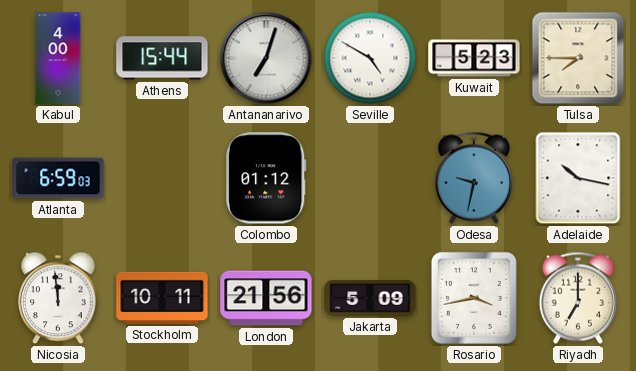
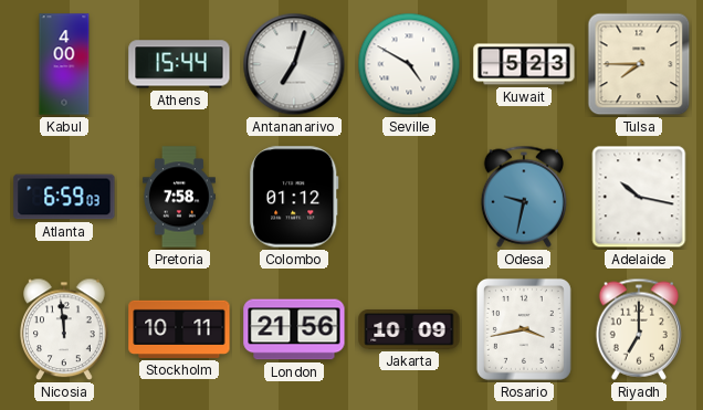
Pretoria: none -> 7:58 (179, 197)
Jakarta: 5:09 -> 10:09 (409, 329)
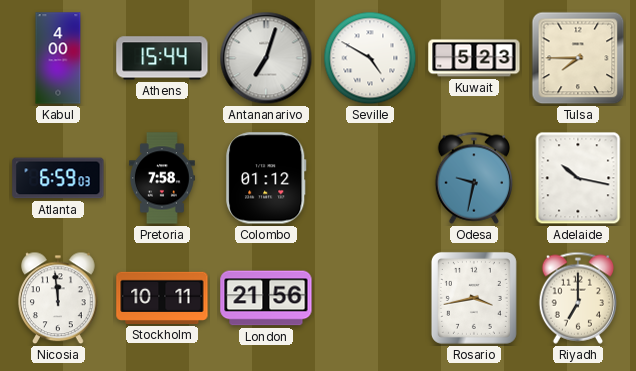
Jakarta: 10:09 -> none (409, 329)
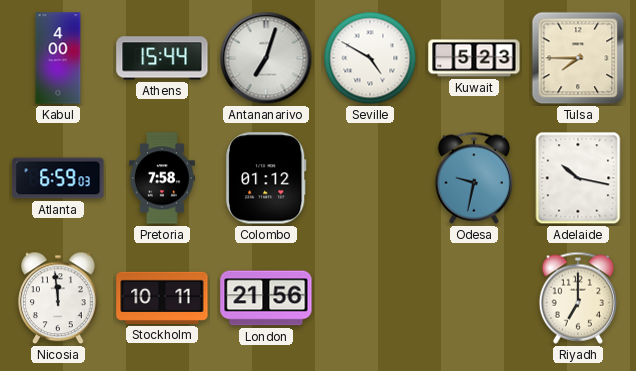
Rosario: 3:43 -> none (474, 298)
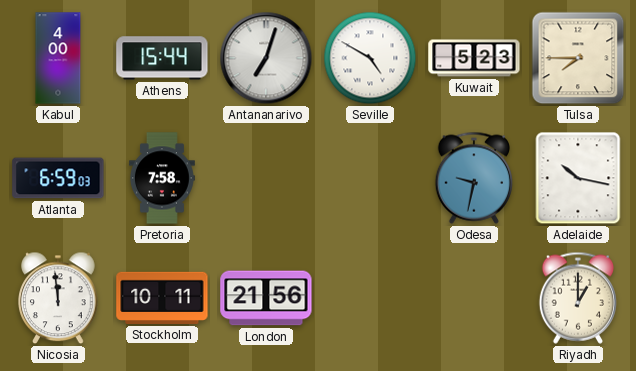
Colombo: 01:12 -> none (266, 178)
Riyadh: 7:00 -> 1:00 (577, 298)
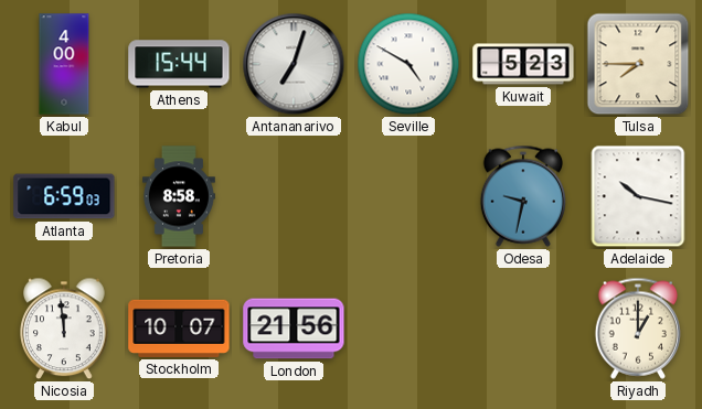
Pretoria: 7:58 -> 8:58 (179, 196)
Stockholm: 10:11 -> 10:07 (179, 329)
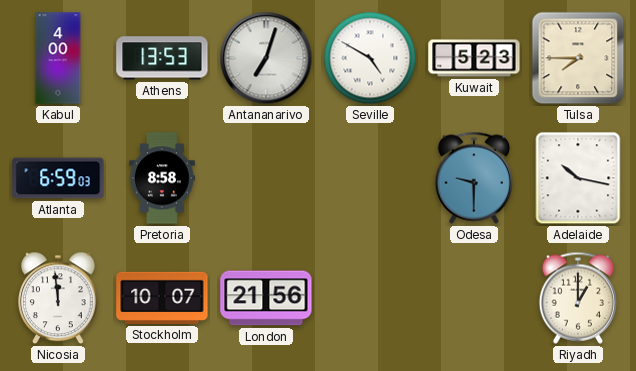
Athens: 15:44 -> 13:53 (162, 58)
Odesa: 9:32 -> 9:30 (473, 178)
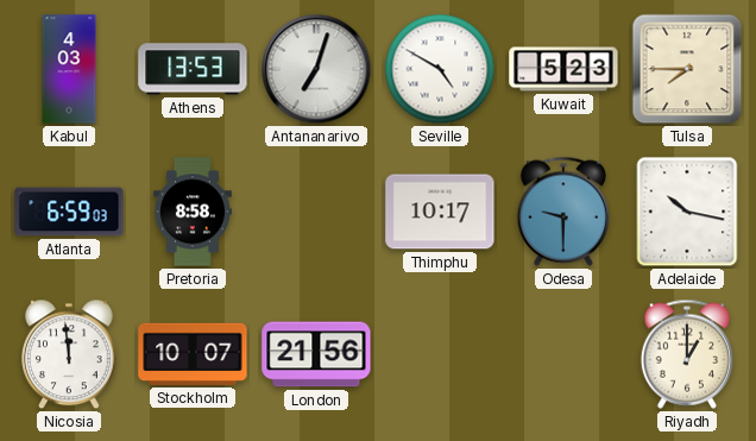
Kabul: 4:00 -> 4:03 (69, 69)
Thimphu: none -> 10:17 (440, 212)
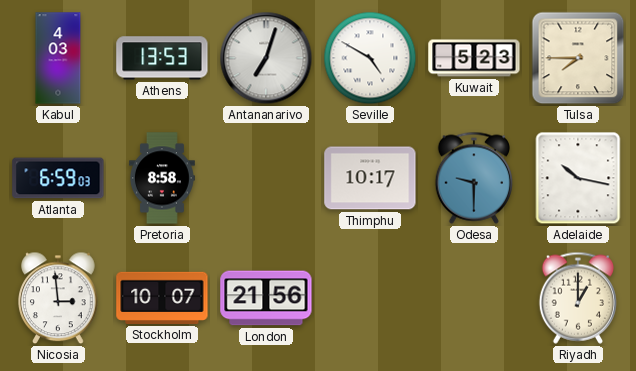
Nicosia: 11:59 -> 2:59 (59, 298)
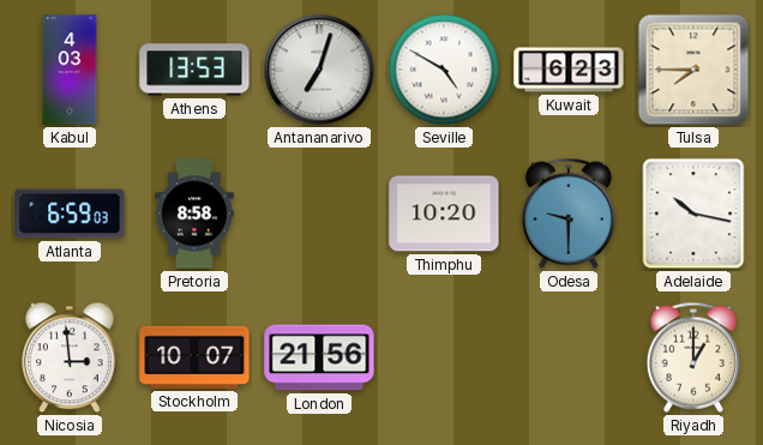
Kuwait: 5:23 -> 6:23 (569, 70)
Thimphu: 10:17 -> 10:20 (444, 214)
